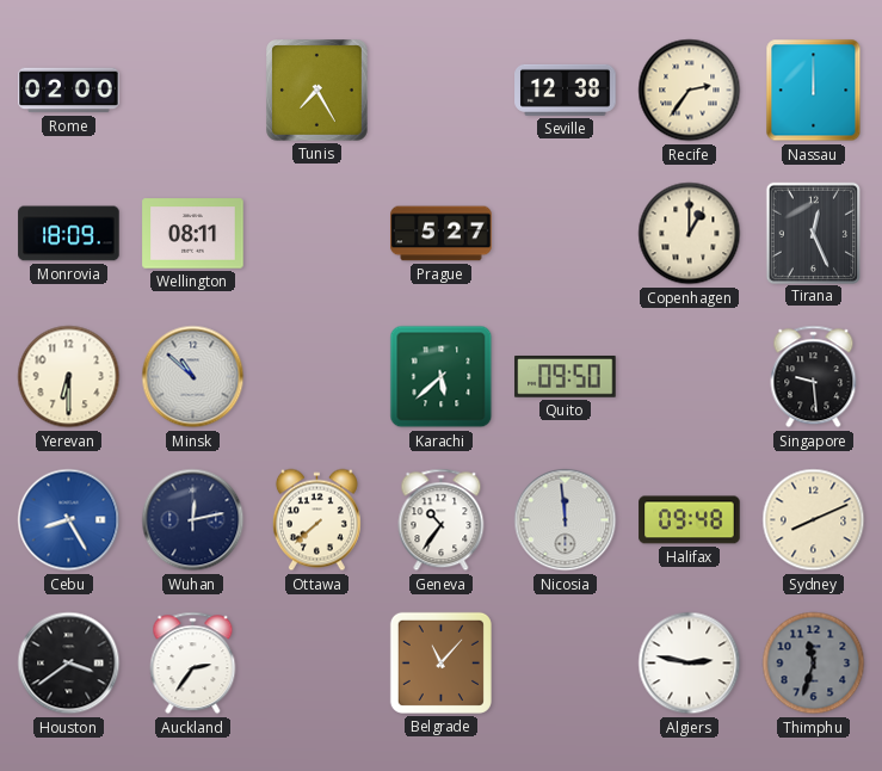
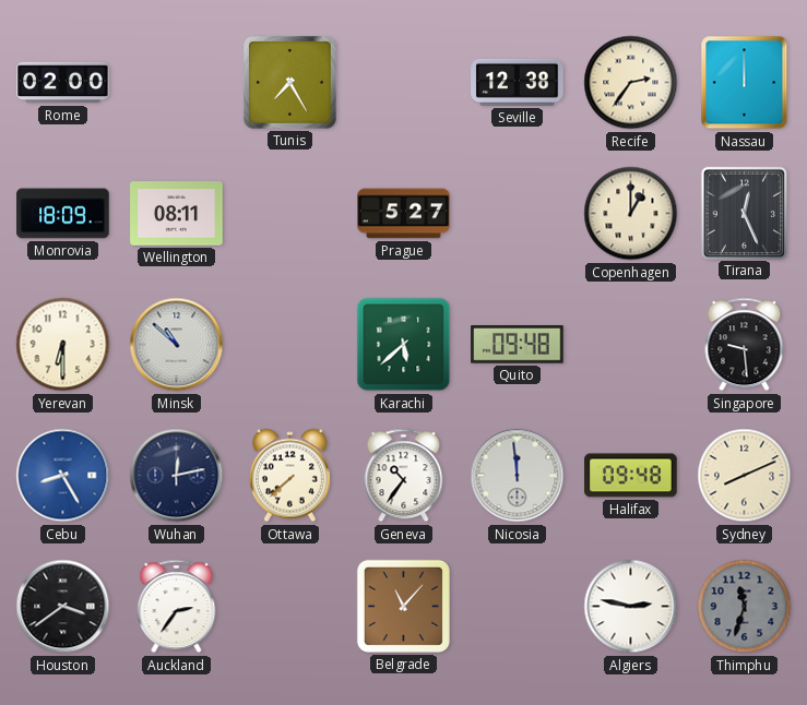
Quito: 09:50 -> 09:48 (518, 345)
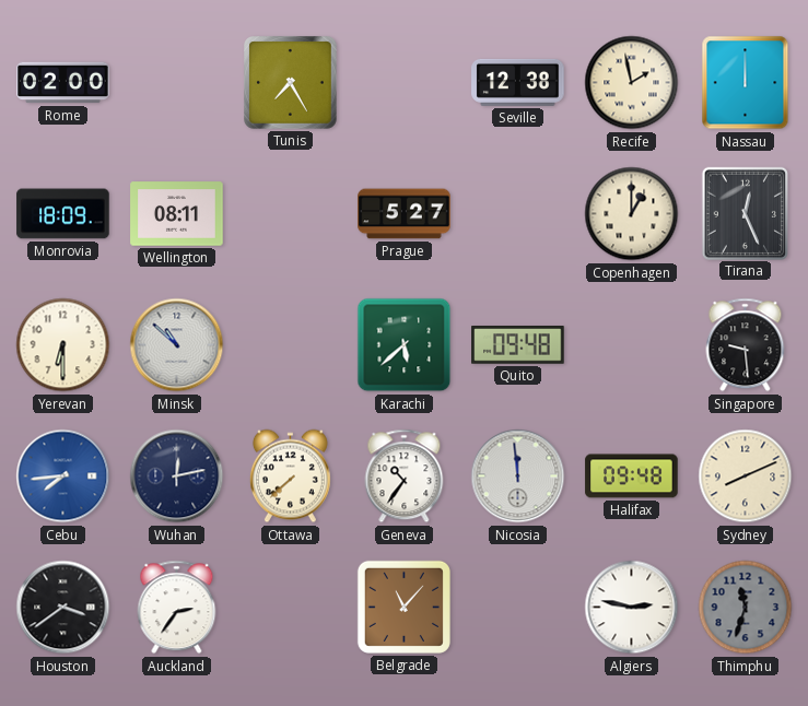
Recife: 2:36 -> 1:58 (632, 83)
Cebu: 8:25 -> 7:44 (63, 476)
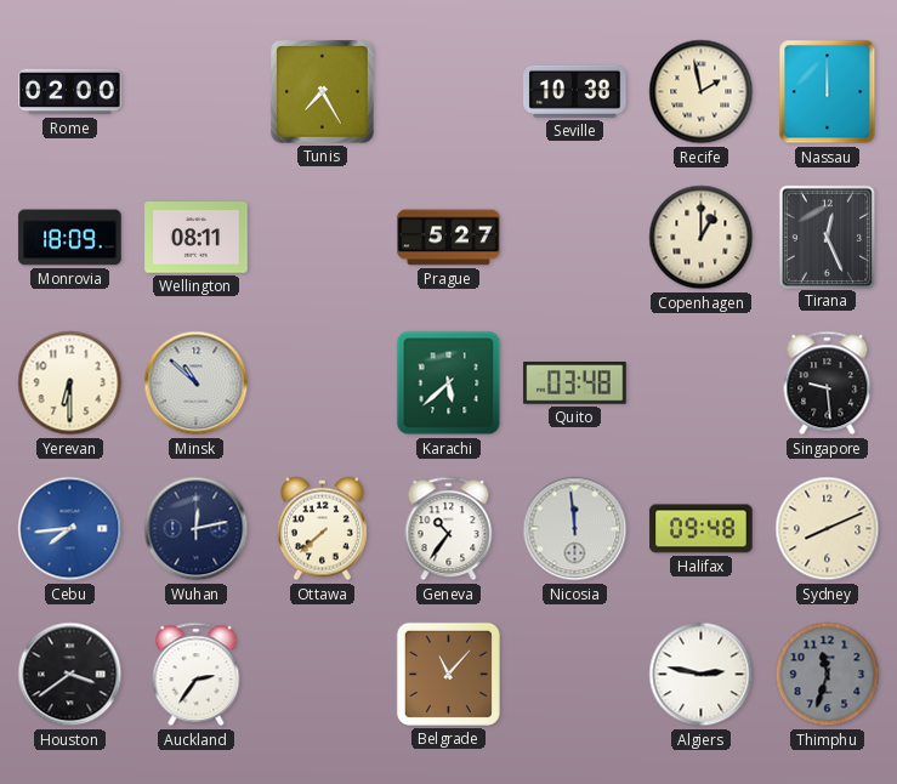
Seville: 12:38 -> 10:38 (575, 91)
Quito: 09:48 -> 03:48 (575, 384)
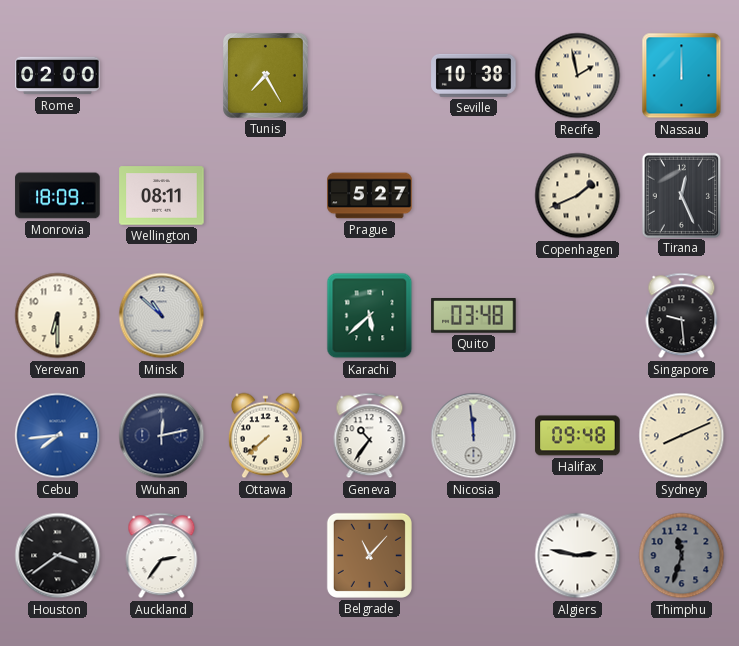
Copenhagen: 1:00 -> 1:41 (578, 196)
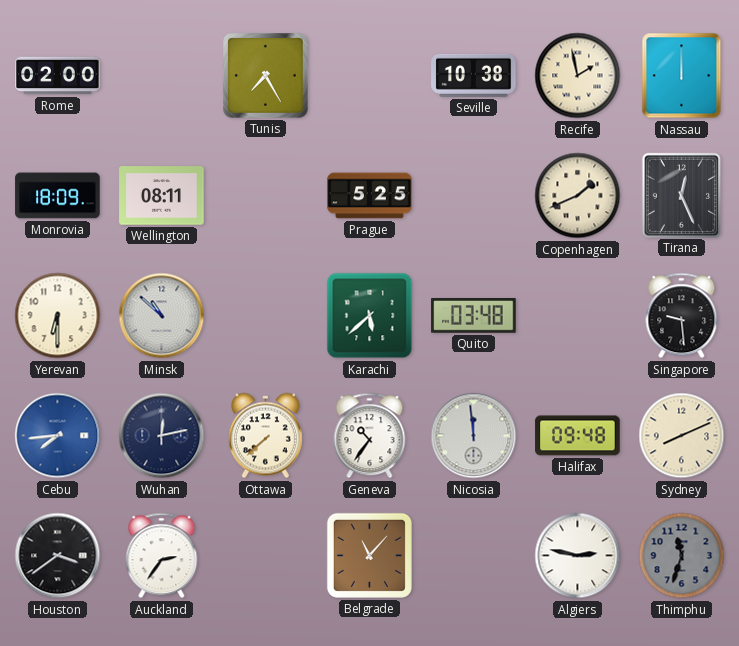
Prague: 5:27 -> 5:25 (370, 196)
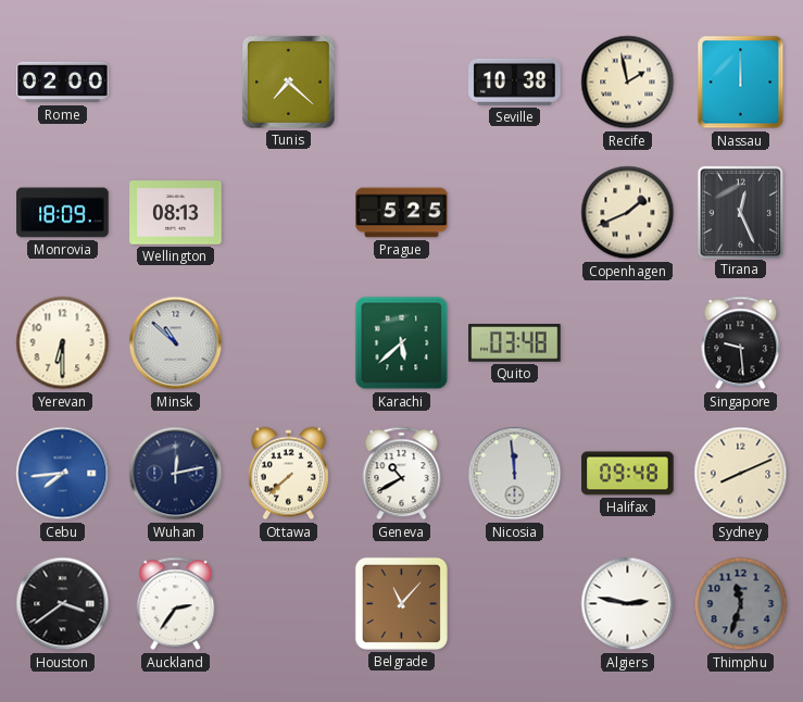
Tunis: 7:25 -> 7:22 (289, 83)
Wellington: 08:11 -> 08:13 (176, 213)
Geneva: 10:36 -> 10:40 (402, 474)
